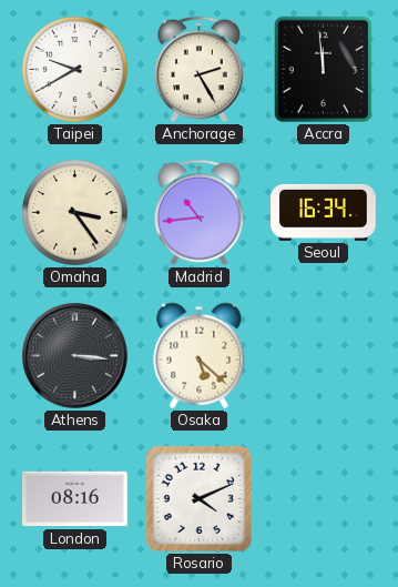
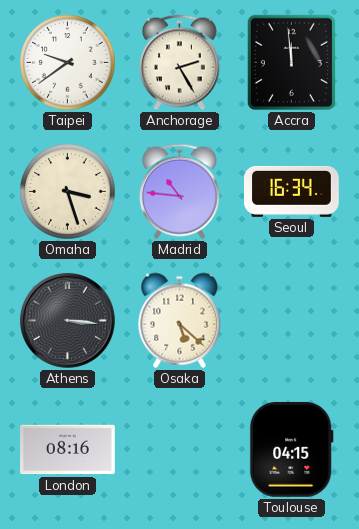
Taipei: 9:40 -> 9:39 (68, 63)
Omaha: 3:24 -> 3:27 (68, 192)
Madrid: 10:44 -> 10:46 (179, 192)
Rosario: 4:11 -> none (198, 498)
Toulouse: none -> 04:15 (291, 449)
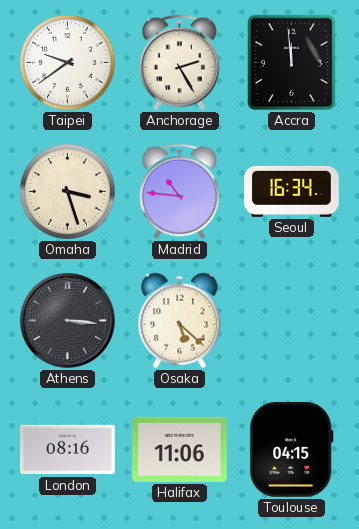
Halifax: none -> 11:06 (180, 449)
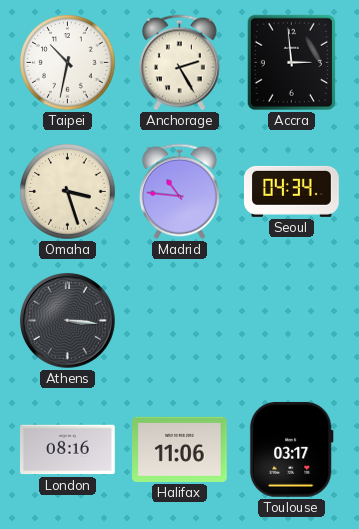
Taipei: 9:39 -> 10:32 (68, 63)
Accra: 11:59 -> 2:59 (291, 62)
Seoul: 16:34 -> 04:34 (292, 191)
Osaka: 5:22 -> none (180, 321)
Toulouse: 04:15 -> 03:17 (291, 449)
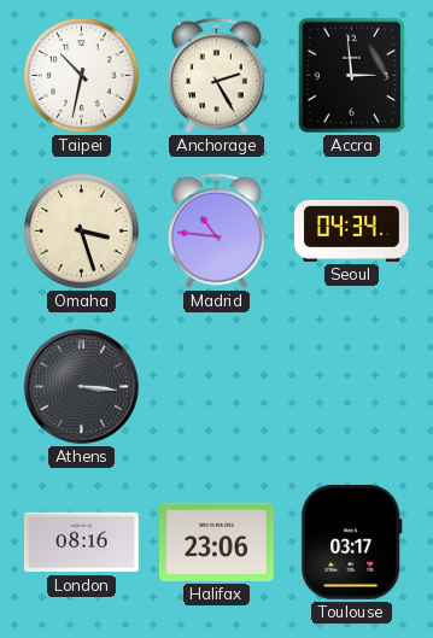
Halifax: 11:06 -> 23:06 (217, 542)
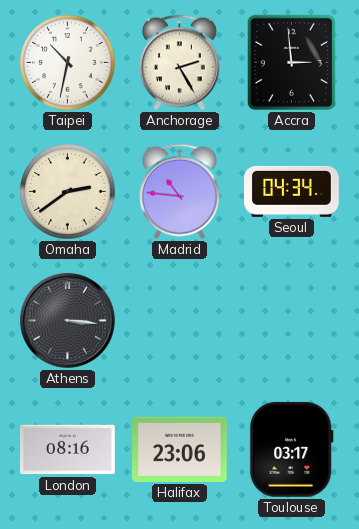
Omaha: 3:27 -> 2:39 (68, 192)
